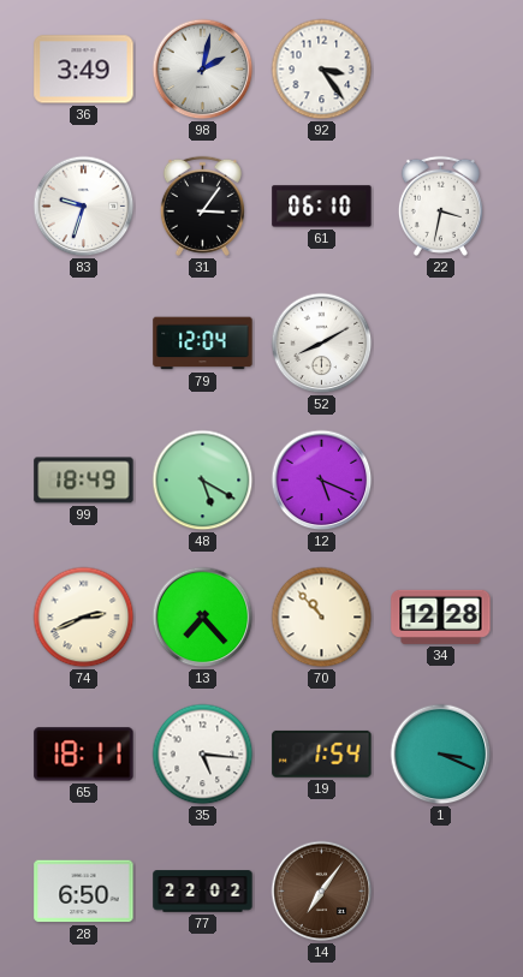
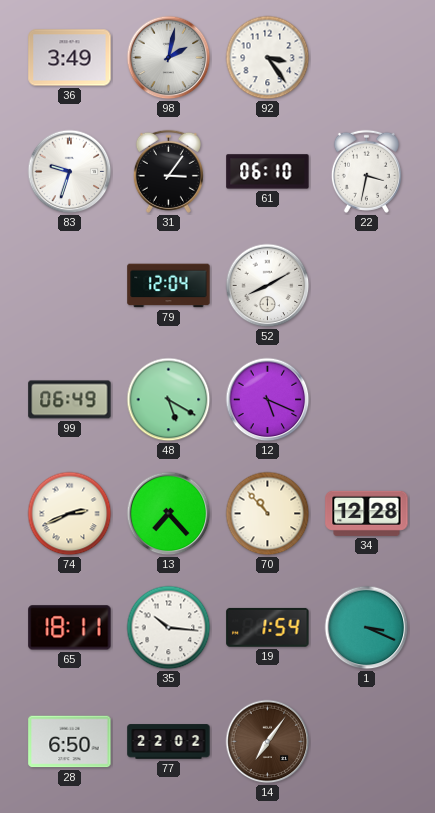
99: 18:49 -> 06:49 (70, 400)
35: 5:16 -> 10:16 (169, 628)
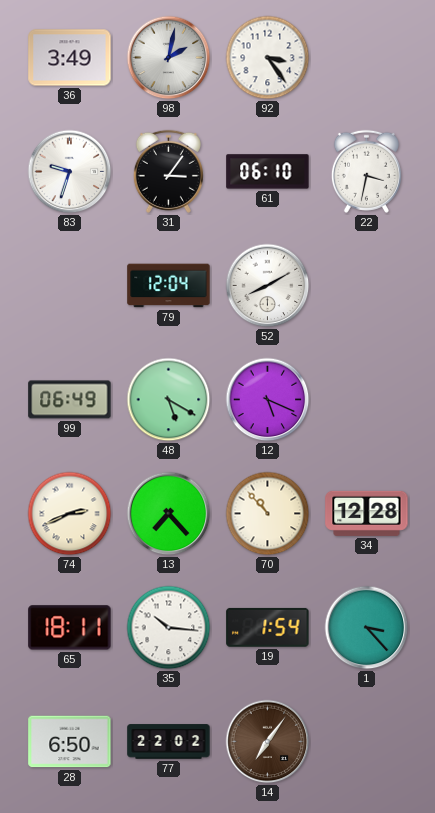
1: 3:19 -> 3:23 (367, 628)
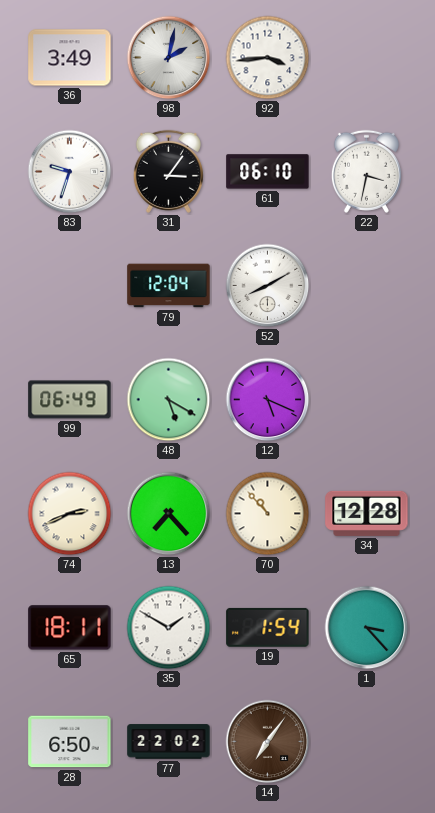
92: 3:24 -> 3:44 (268, 58)
35: 10:16 -> 1:50 (169, 628)
